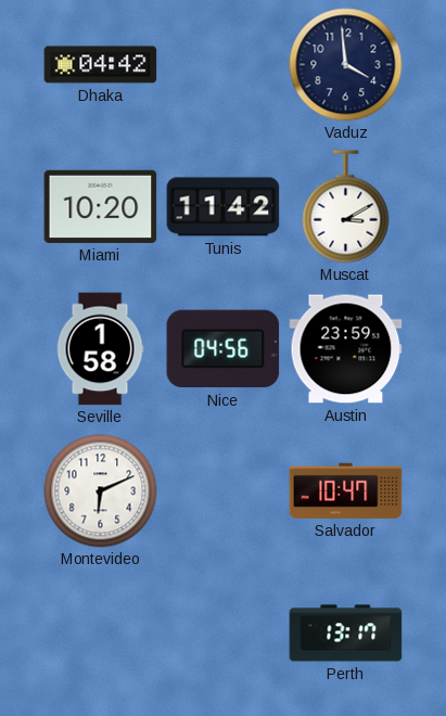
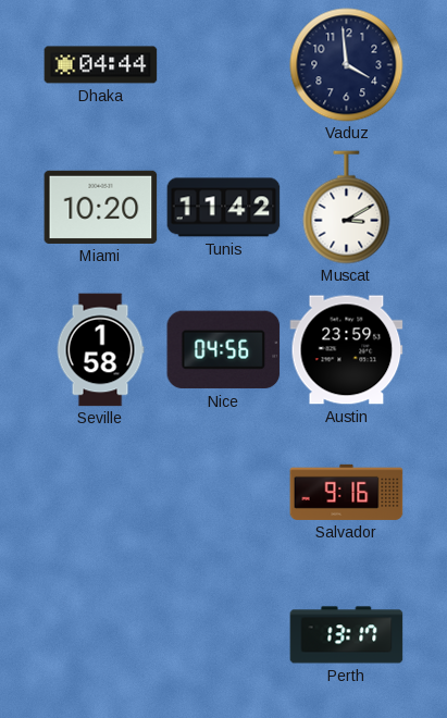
Dhaka: 04:42 -> 04:44 (101, 65)
Montevideo: 6:11 -> none (101, 491)
Salvador: 10:47 -> 9:16 (347, 492)
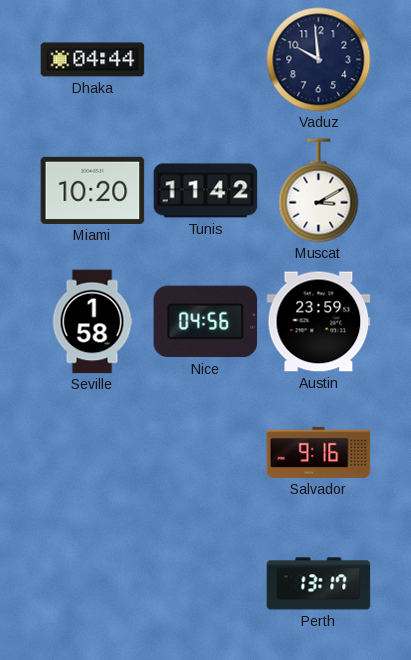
Vaduz: 3:59 -> 9:59 (319, 60)
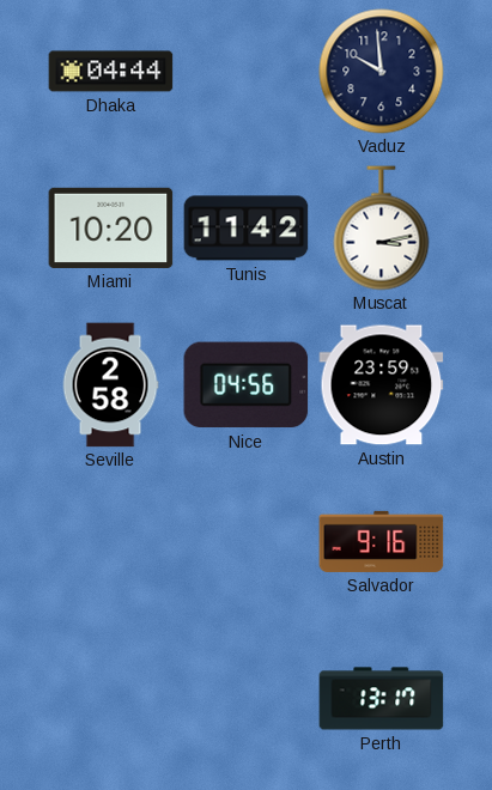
Muscat: 3:10 -> 3:13 (382, 229)
Seville: 1:58 -> 2:58 (110, 385)
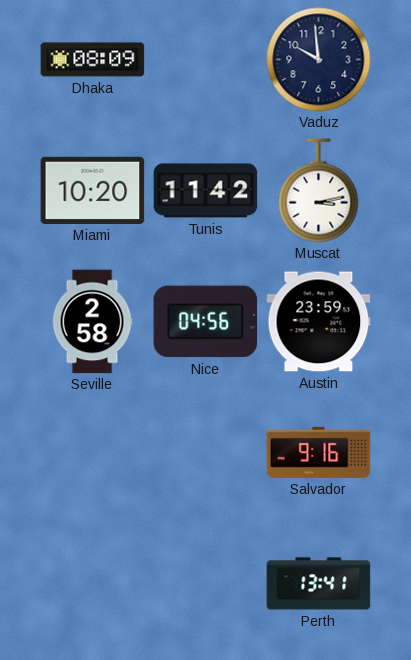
Dhaka: 04:44 -> 08:09 (93, 60)
Perth: 13:17 -> 13:41 (319, 584)
